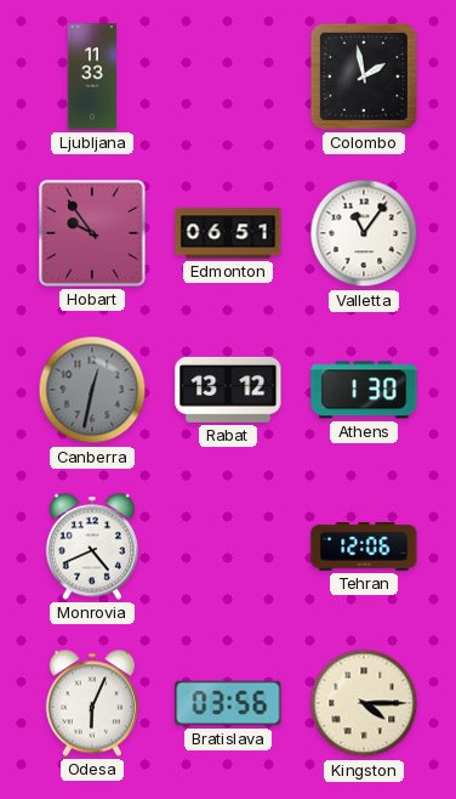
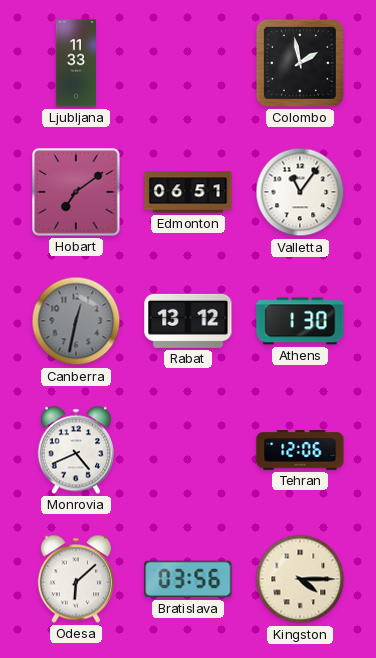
Hobart: 9:54 -> 7:09 (76, 192)
Odesa: 6:04 -> 6:08 (76, 579)
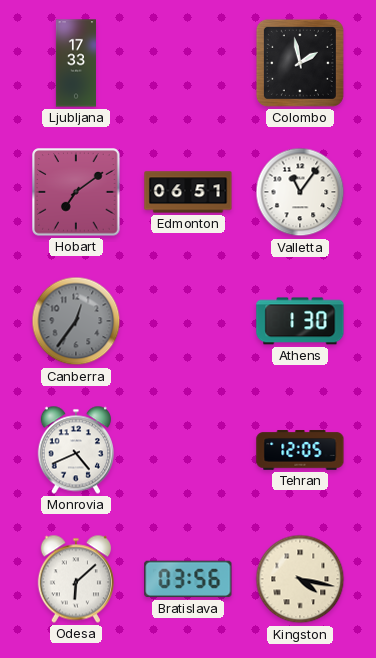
Ljubljana: 11:33 -> 17:33 (76, 63)
Canberra: 12:32 -> 12:36 (76, 321)
Rabat: 13:12 -> none (188, 321)
Tehran: 12:06 -> 12:05 (300, 450)
Kingston: 4:15 -> 4:17 (300, 579)
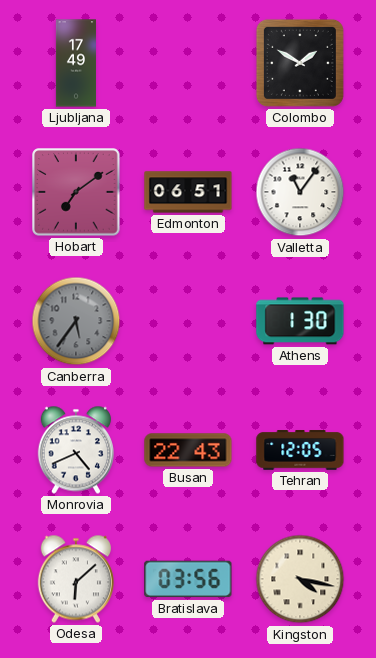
Ljubljana: 17:33 -> 17:49 (76, 63)
Colombo: 1:58 -> 1:50 (300, 63)
Canberra: 12:36 -> 5:36 (76, 321)
Busan: none -> 22:43 (188, 450)
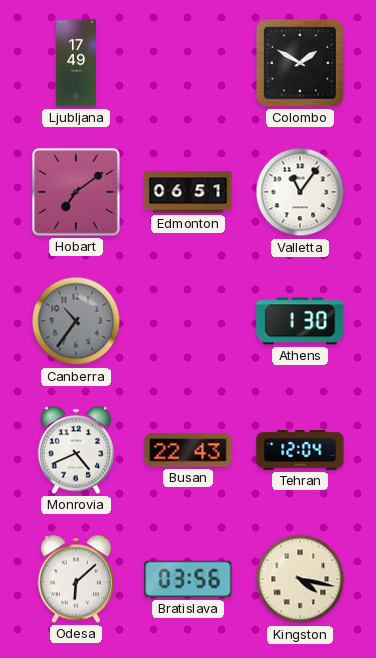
Canberra: 5:36 -> 10:36 (76, 321)
Tehran: 12:05 -> 12:04 (300, 450)
